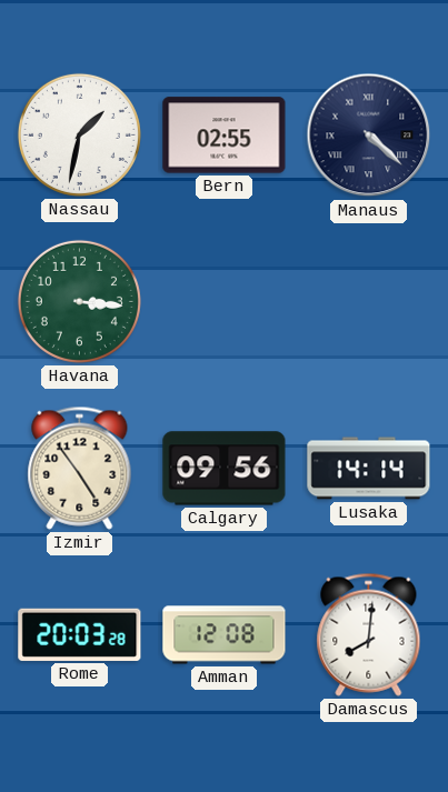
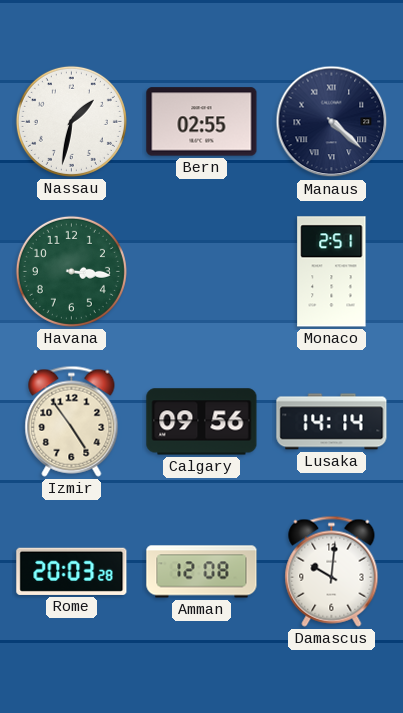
Monaco: none -> 2:51 (332, 272)
Damascus: 8:01 -> 10:01 (332, 571)
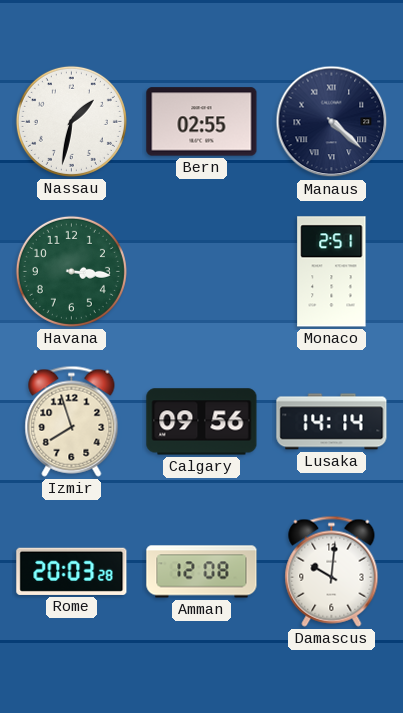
Izmir: 4:54 -> 7:57 (72, 421)
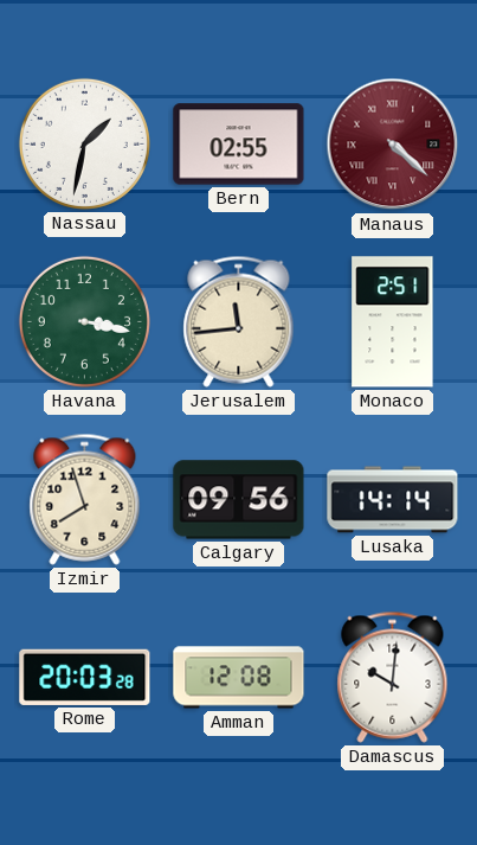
Manaus dial: navy -> burgundy (393, 145)
Havana: 3:16 -> 3:17 (84, 321)
Jerusalem: none -> 11:44 (239, 321)
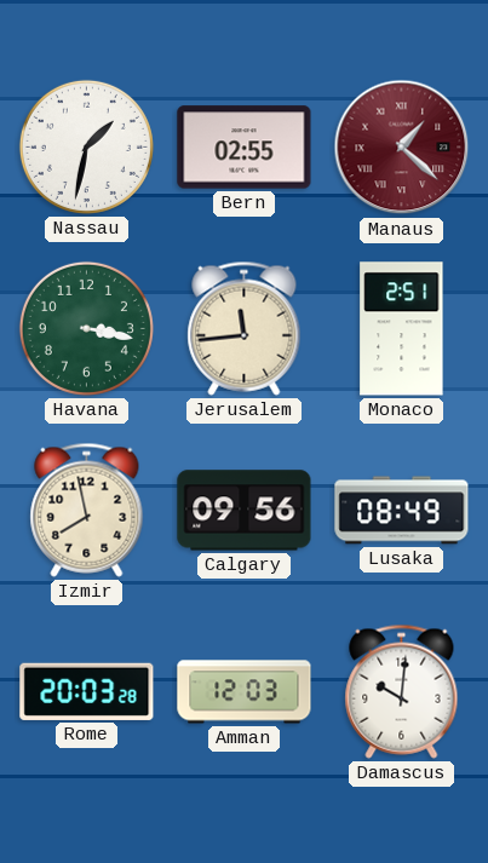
Manaus: 4:22 -> 1:22 (402, 148)
Izmir: 7:57 -> 7:58 (87, 510)
Lusaka: 14:14 -> 08:49 (402, 511)
Amman: 12:08 -> 12:03 (245, 692)
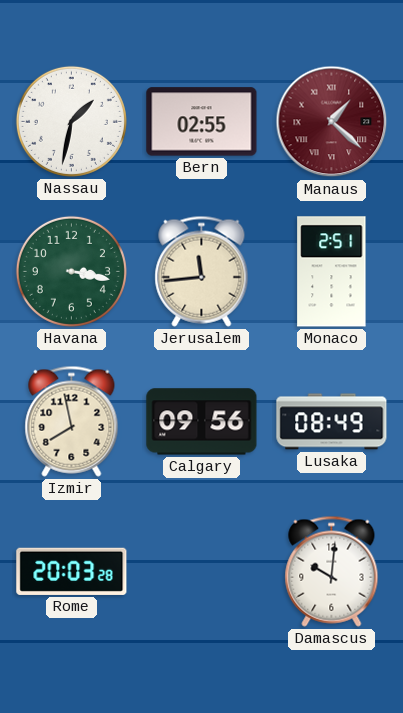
Amman: 12:03 -> none (245, 692)
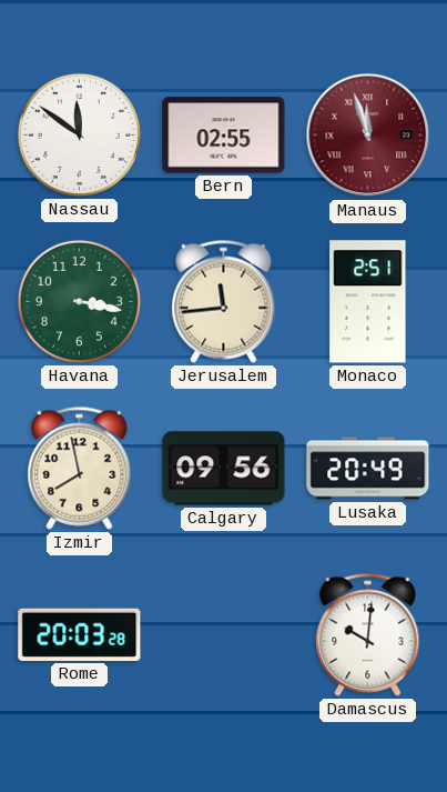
Nassau: 1:32 -> 11:51 (79, 134)
Manaus: 1:22 -> 11:57 (368, 136)
Lusaka: 08:49 -> 20:49 (368, 469)
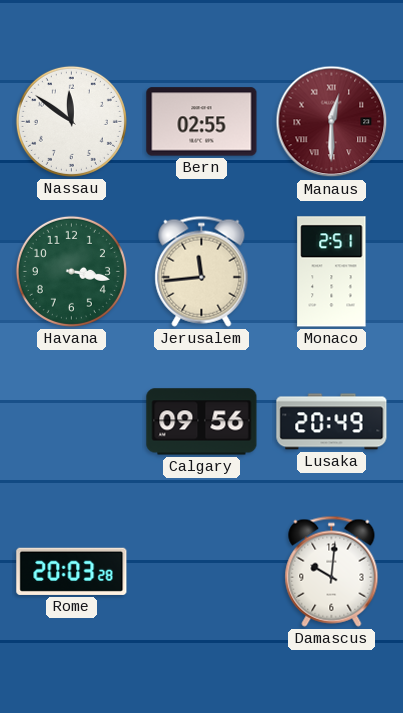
Manaus: 11:57 -> 12:30 (332, 122)
Izmir: 7:58 -> none (80, 468)
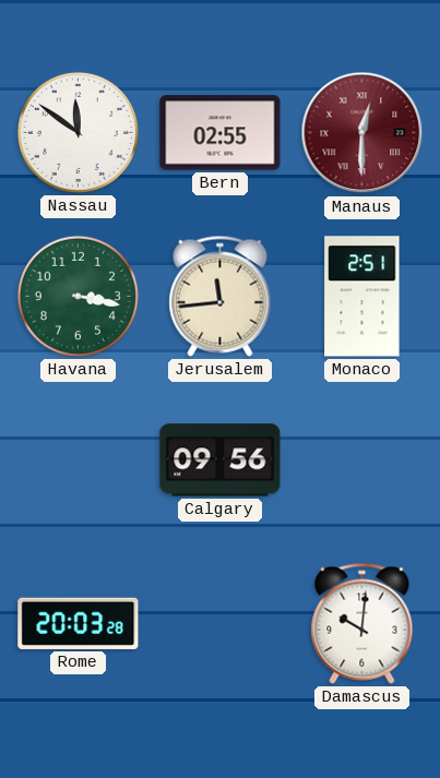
Lusaka: 20:49 -> none (332, 422)
